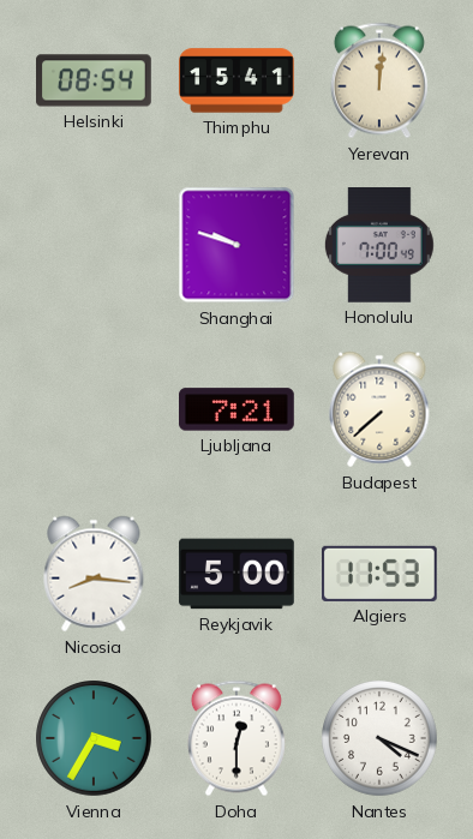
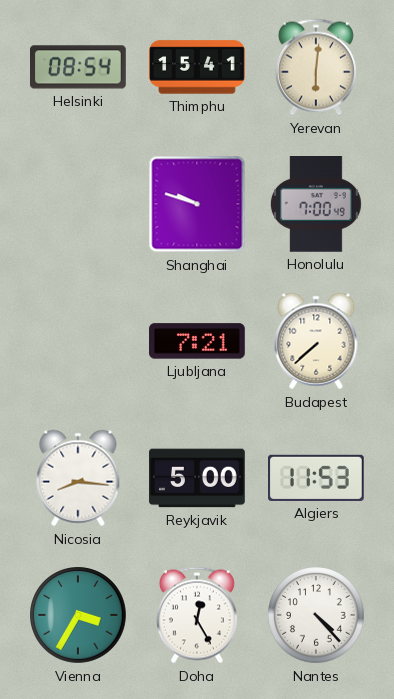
Yerevan: 12:01 -> 6:01 (316, 67)
Doha: 12:30 -> 12:25 (197, 615)
Nantes: 4:19 -> 4:23 (316, 615)
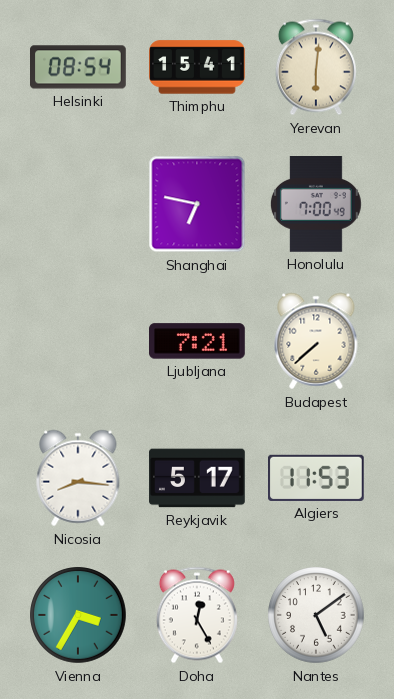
Shanghai: 9:48 -> 6:47 (197, 204)
Reykjavik: 5:00 -> 5:17 (197, 478)
Nantes: 4:23 -> 5:09 (316, 615)
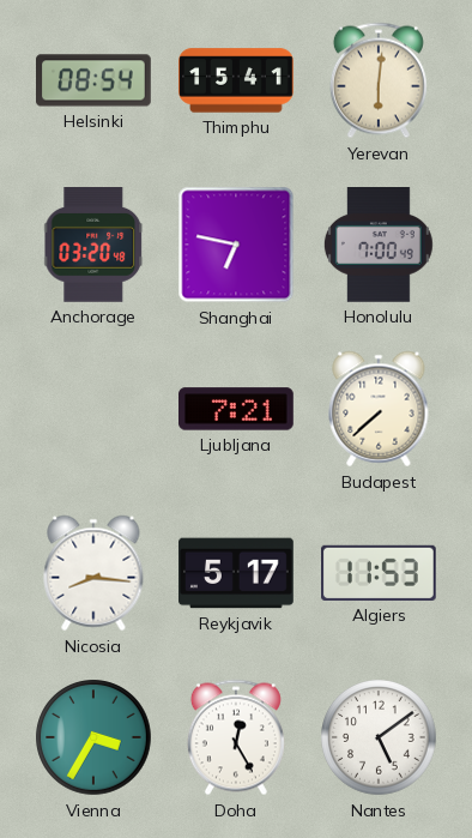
Anchorage: none -> 03:20 (95, 246)
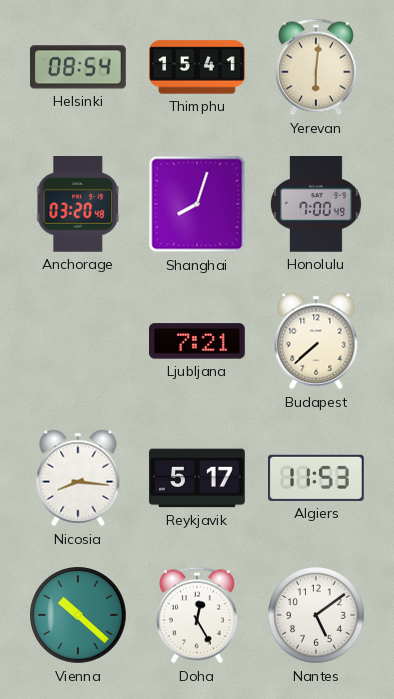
Shanghai: 6:47 -> 8:03 (197, 204)
Vienna: 3:35 -> 10:22 (78, 615)
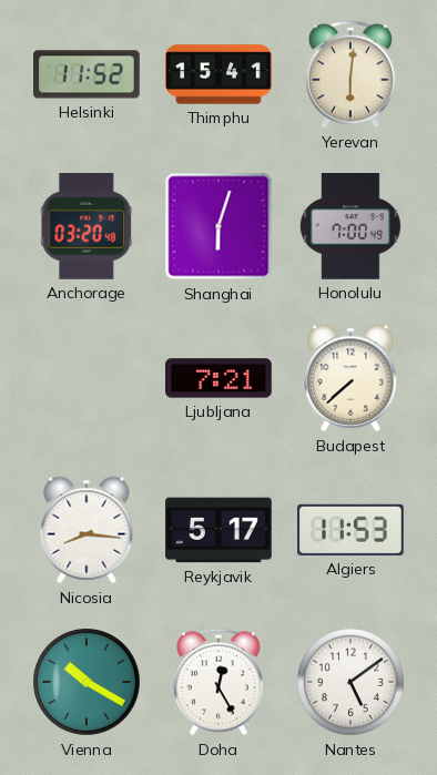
Helsinki: 08:54 -> 11:52 (88, 74)
Shanghai: 8:03 -> 6:03 (218, 226)
Vienna: 10:22 -> 10:20 (87, 682)
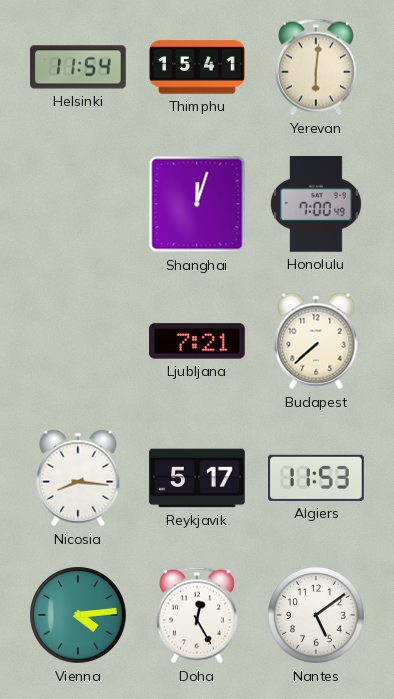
Helsinki: 11:52 -> 11:54 (79, 67)
Anchorage: 03:20 -> none (88, 227)
Shanghai: 6:03 -> 12:03 (197, 204)
Vienna: 10:20 -> 4:14 (78, 615)
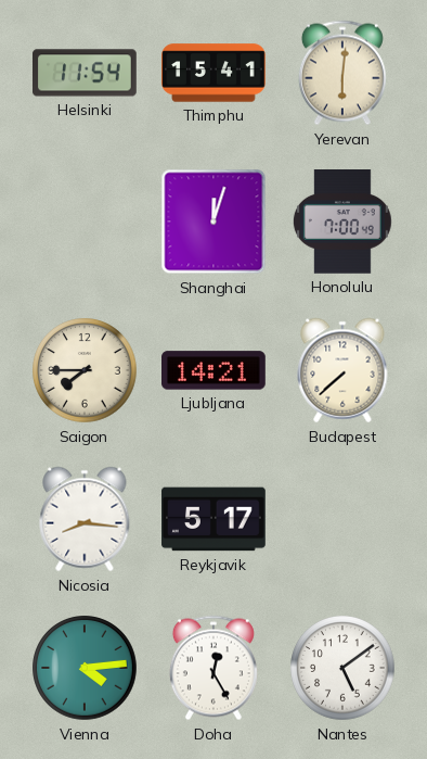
Saigon: none -> 7:45 (85, 370)
Ljubljana: 7:21 -> 14:21 (215, 370)
Algiers: 11:53 -> none (317, 478)
